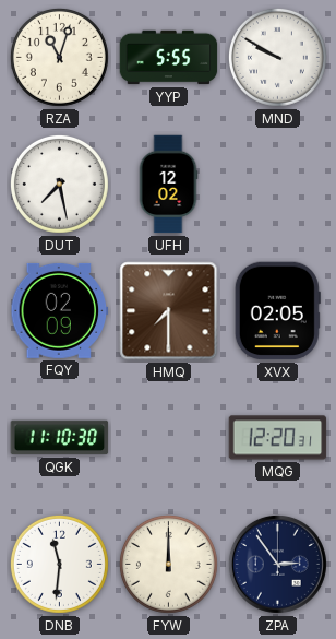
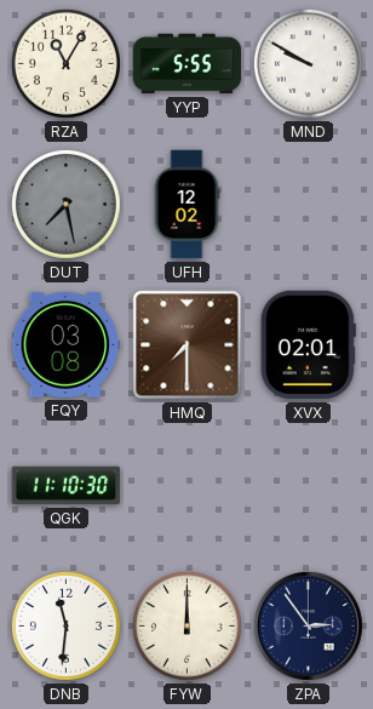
RZA: 11:03 -> 11:05 (65, 63)
DUT dial: white -> grey (65, 204)
FQY: 02:09 -> 03:08 (67, 344)
XVX: 02:05 -> 02:01 (308, 345)
MQG: 12:20 -> none (278, 438)
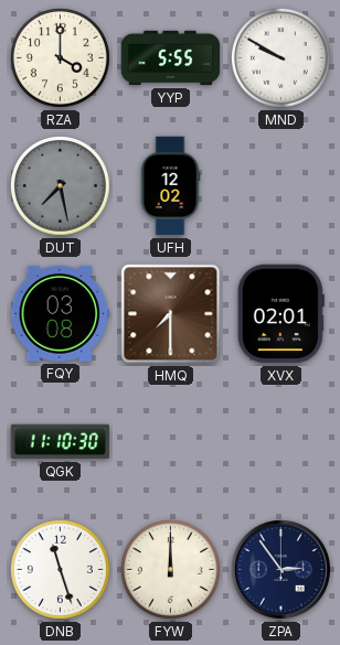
RZA: 11:05 -> 4:00 (60, 57)
DNB: 11:31 -> 11:27 (60, 569)
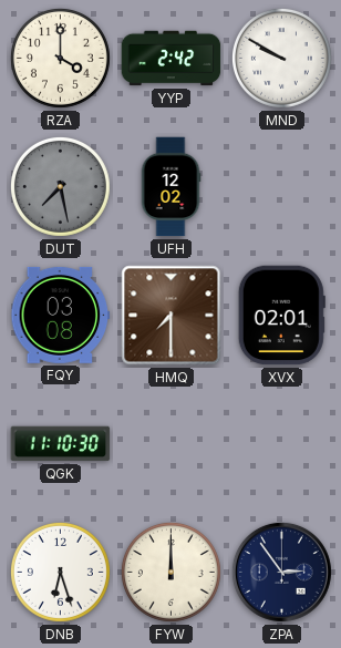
YYP: 5:55 -> 2:42 (172, 59)
DNB: 11:27 -> 6:27 (60, 572)
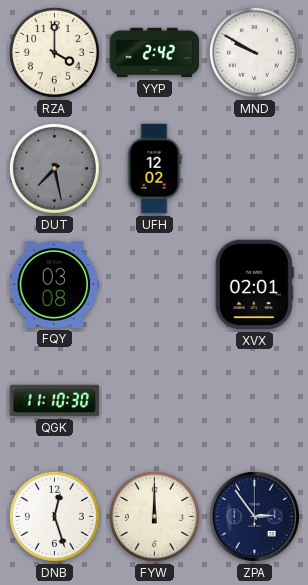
HMQ: 7:30 -> none (172, 316)
DNB: 6:27 -> 12:27 (54, 516)
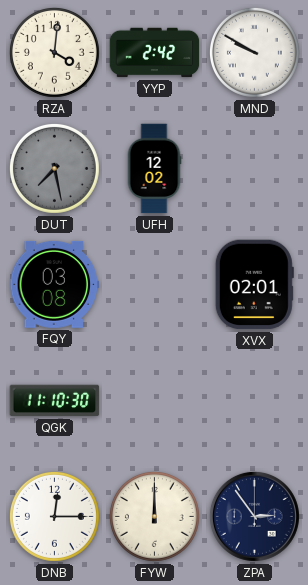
RZA: 4:00 -> 4:01 (54, 52)
DNB: 12:27 -> 12:15 (54, 516)
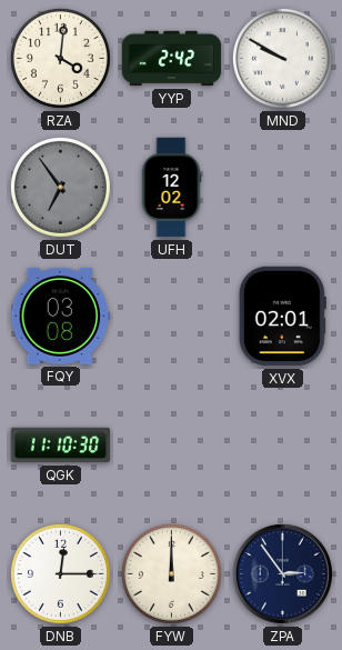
DUT: 7:28 -> 6:54 (60, 187)
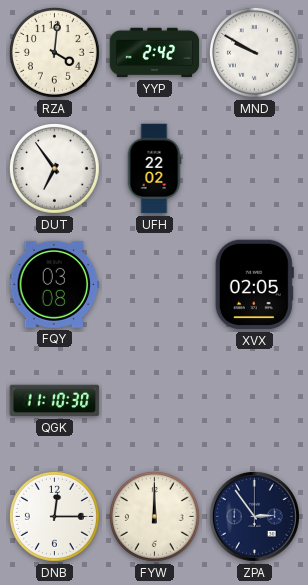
DUT dial: grey -> white (54, 168)
UFH: 12:02 -> 22:02 (154, 169)
XVX: 02:01 -> 02:05 (254, 285)
